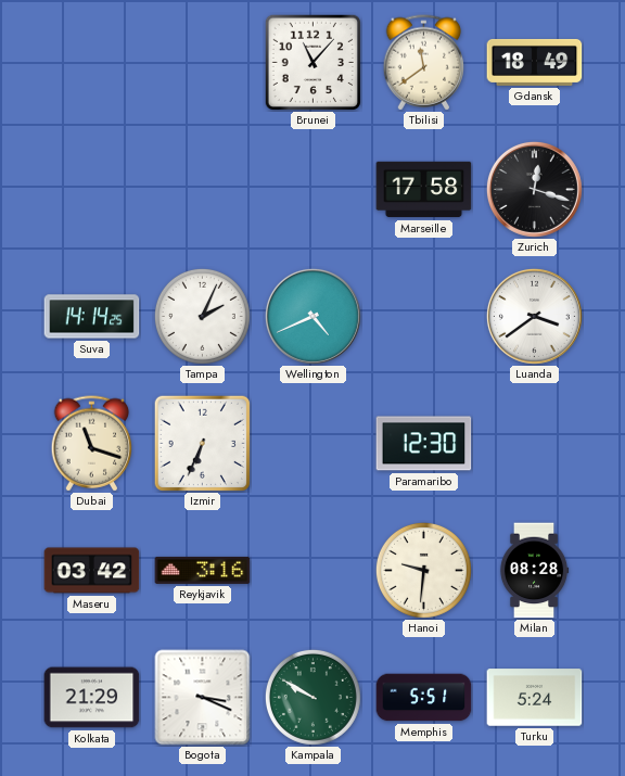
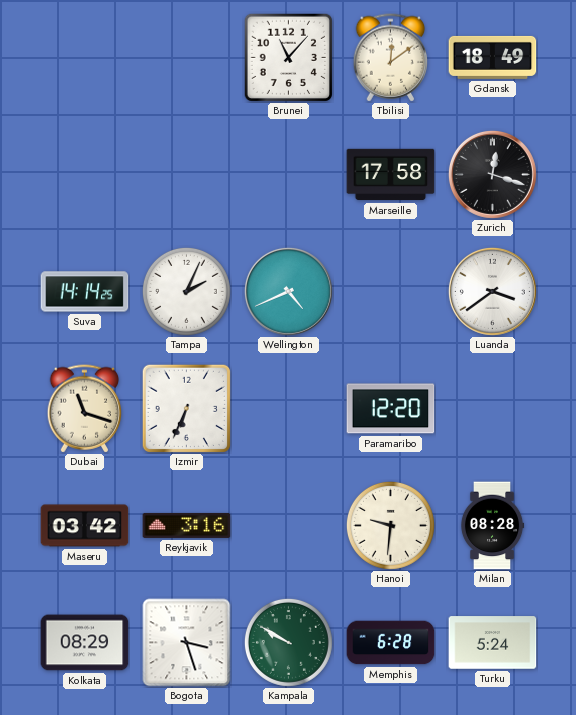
Tbilisi: 11:39 -> 12:09 (391, 58)
Paramaribo: 12:30 -> 12:20 (391, 409)
Kolkata: 21:29 -> 08:29 (85, 643)
Bogota: 3:19 -> 3:27 (187, 643)
Memphis: 5:51 -> 6:28 (391, 643)
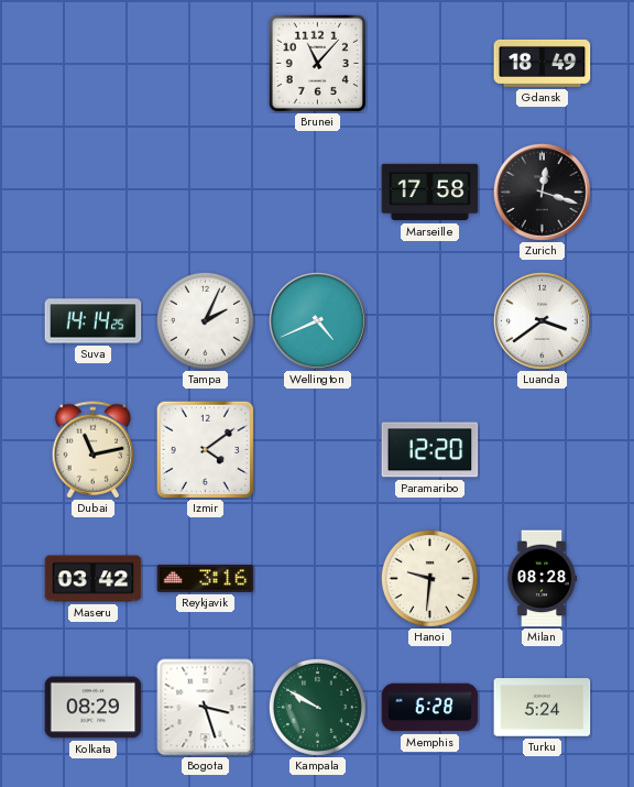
Tbilisi: 12:09 -> none (391, 58)
Dubai: 11:18 -> 11:13 (94, 450)
Izmir: 6:34 -> 4:09 (205, 449)
